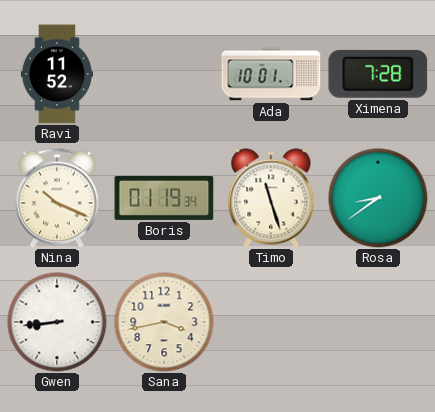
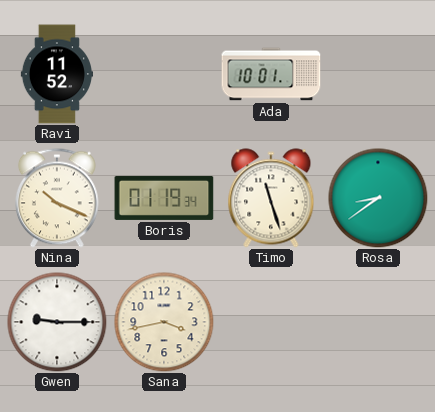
Ximena: 7:28 -> none (378, 74)
Gwen: 8:44 -> 9:15 (57, 322)
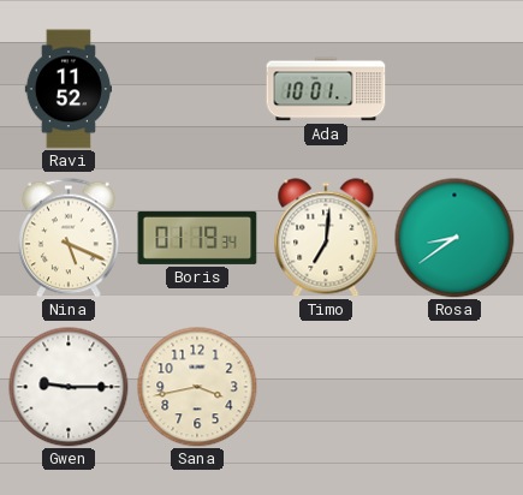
Nina: 10:19 -> 5:19 (70, 238)
Timo: 11:27 -> 7:01 (326, 238)
